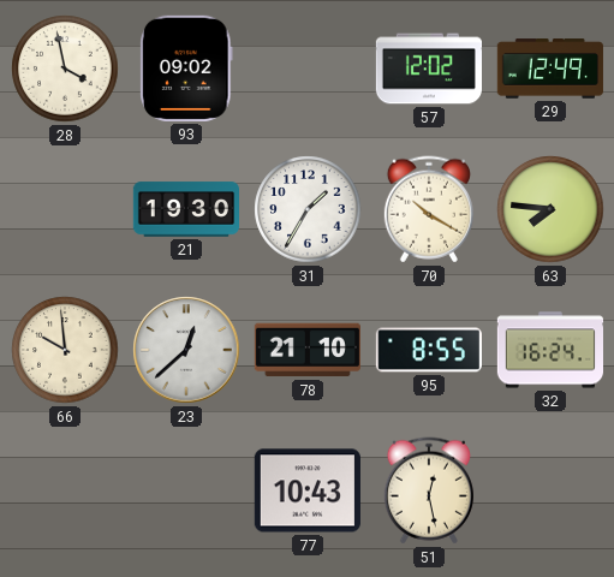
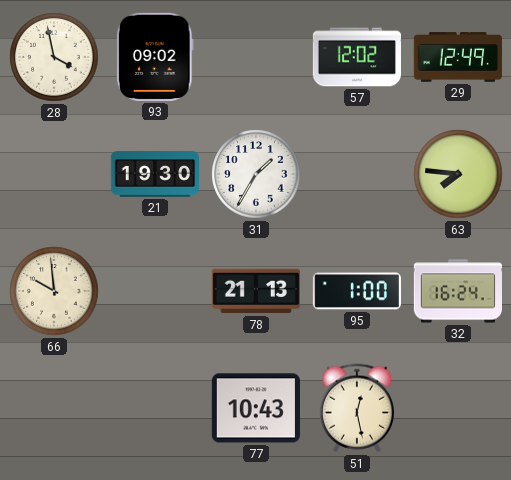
70: 10:20 -> none (429, 209)
23: 12:38 -> none (186, 350)
78: 21:10 -> 21:13 (256, 291)
95: 8:55 -> 1:00 (357, 291)
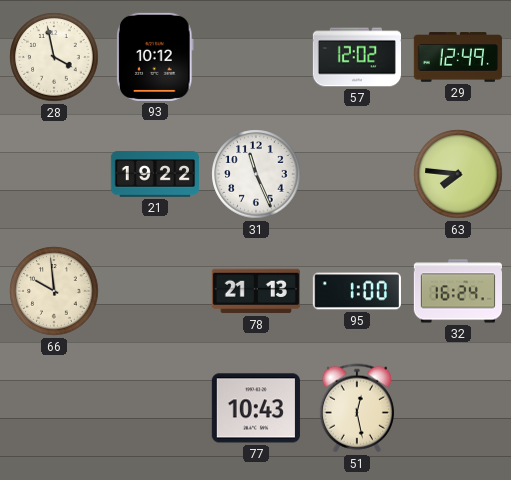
93: 09:02 -> 10:12 (156, 57)
21: 19:30 -> 19:22 (154, 174)
31: 1:35 -> 11:26 (256, 174)
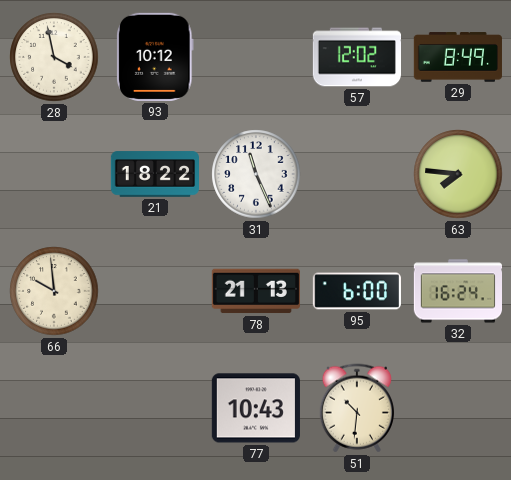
29: 12:49 -> 8:49 (458, 57)
21: 19:22 -> 18:22 (154, 174)
95: 1:00 -> 6:00 (357, 291)
51: 12:28 -> 10:31 (357, 408)
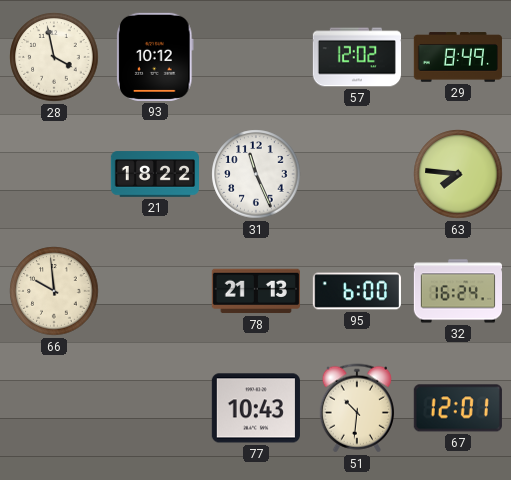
67: none -> 12:01 (458, 408)
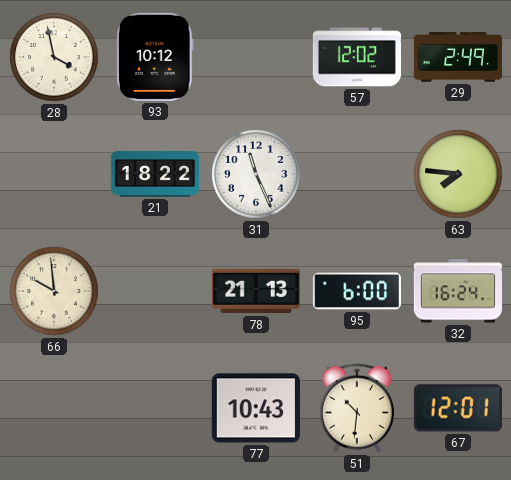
29: 8:49 -> 2:49 (458, 57)
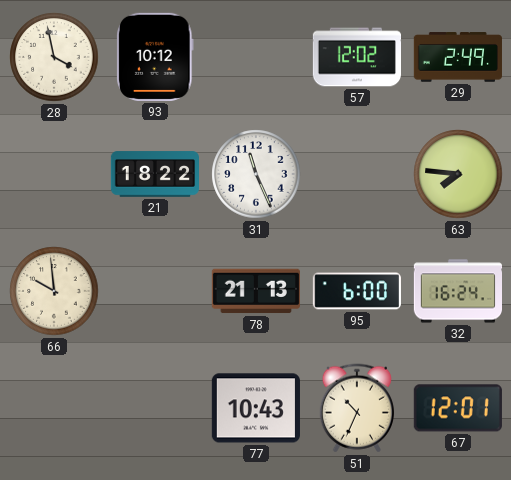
51: 10:31 -> 10:34 (357, 408)
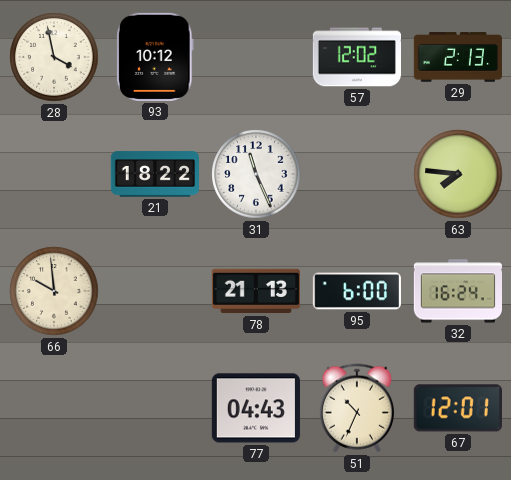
29: 2:49 -> 2:13 (458, 57)
77: 10:43 -> 04:43 (256, 408)
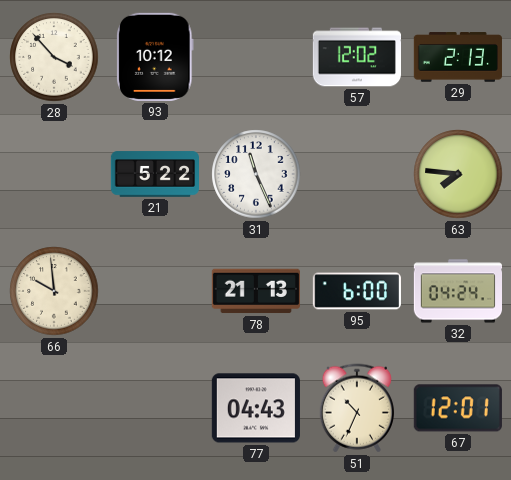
28: 3:58 -> 3:53 (54, 57)
21: 18:22 -> 5:22 (154, 174)
32: 16:24 -> 04:24 (457, 291)
